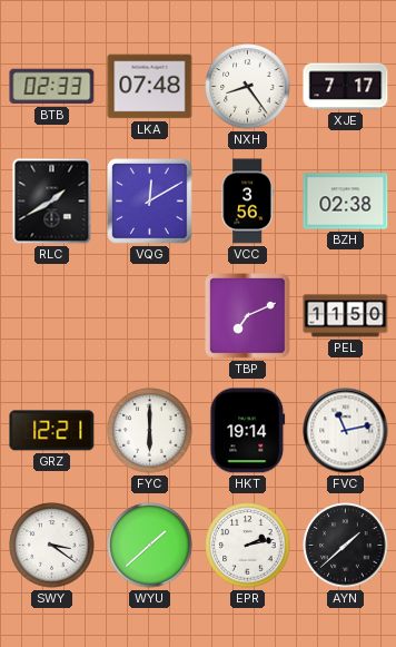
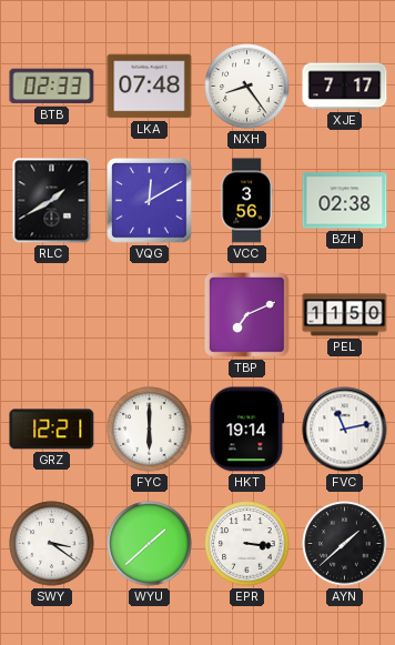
EPR: 2:13 -> 3:16 (247, 544)
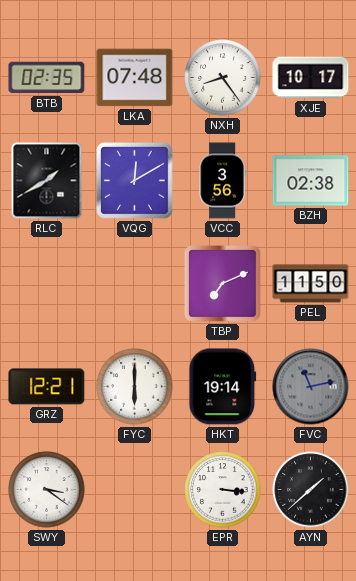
BTB: 02:33 -> 02:35 (47, 78)
XJE: 7:17 -> 10:17 (311, 78)
FVC dial: white -> grey (311, 387)
WYU: 1:38 -> none (150, 544)
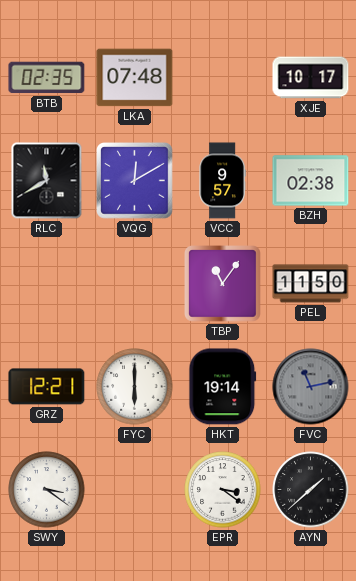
NXH: 8:24 -> none (223, 78)
RLC: 1:40 -> 11:40 (47, 181)
VCC: 3:56 -> 9:57 (222, 181)
TBP: 7:11 -> 11:06 (223, 284)
EPR: 3:16 -> 3:21 (223, 490)
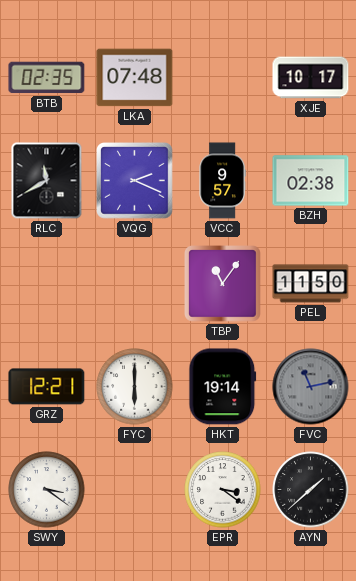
VQG: 12:10 -> 2:19 (135, 181)
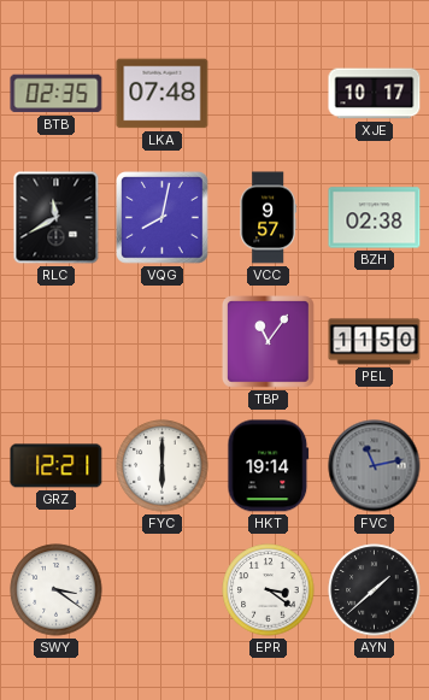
VQG: 2:19 -> 8:02 (163, 218)
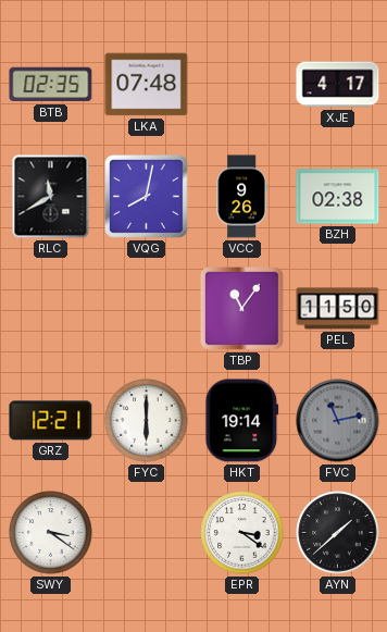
XJE: 10:17 -> 4:17 (338, 85)
VCC: 9:57 -> 9:26 (241, 197)
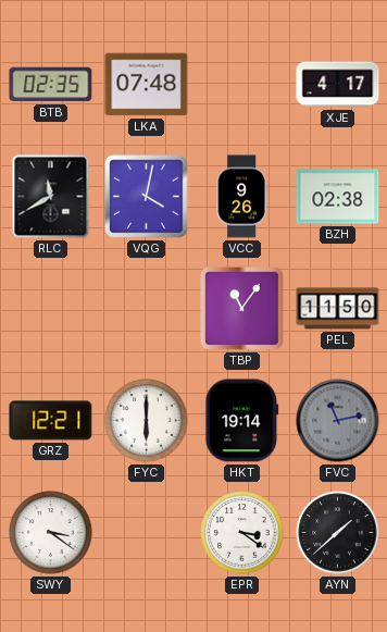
VQG: 8:02 -> 4:02 (147, 197)
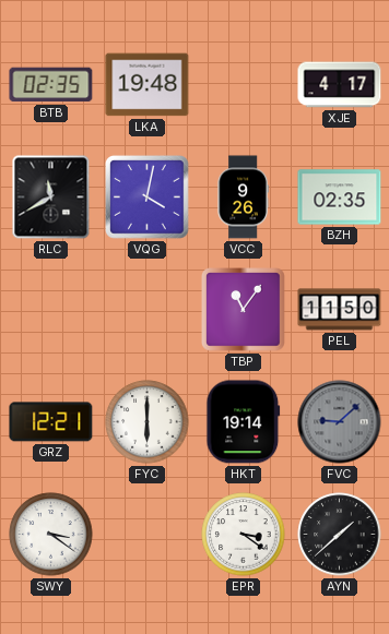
LKA: 07:48 -> 19:48 (148, 85)
BZH: 02:38 -> 02:35 (340, 198)
FVC: 11:13 -> 9:08 (340, 422)
